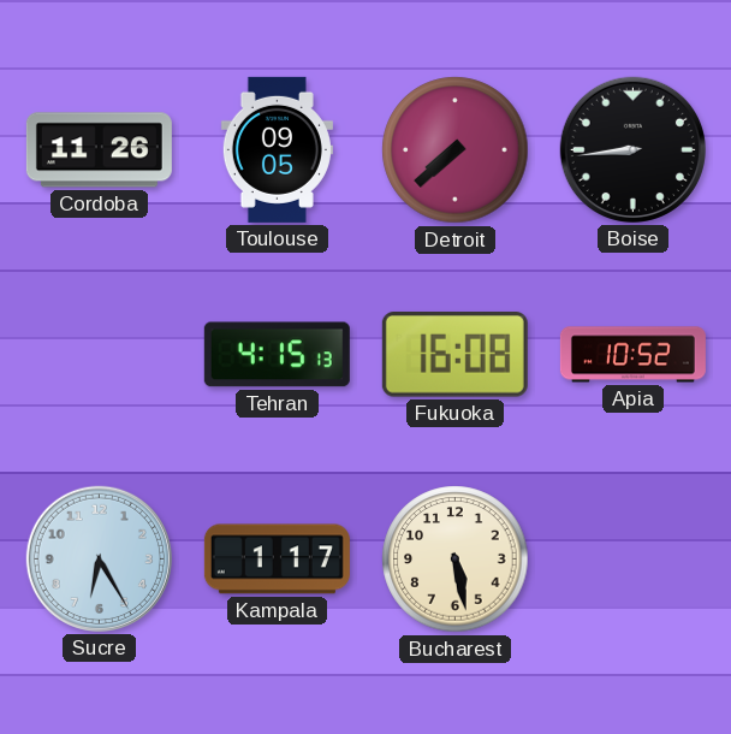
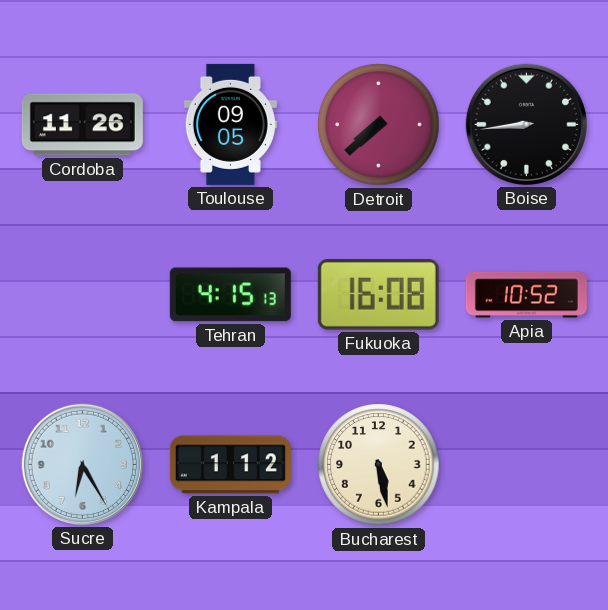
Kampala: 1:17 -> 1:12 (230, 465)
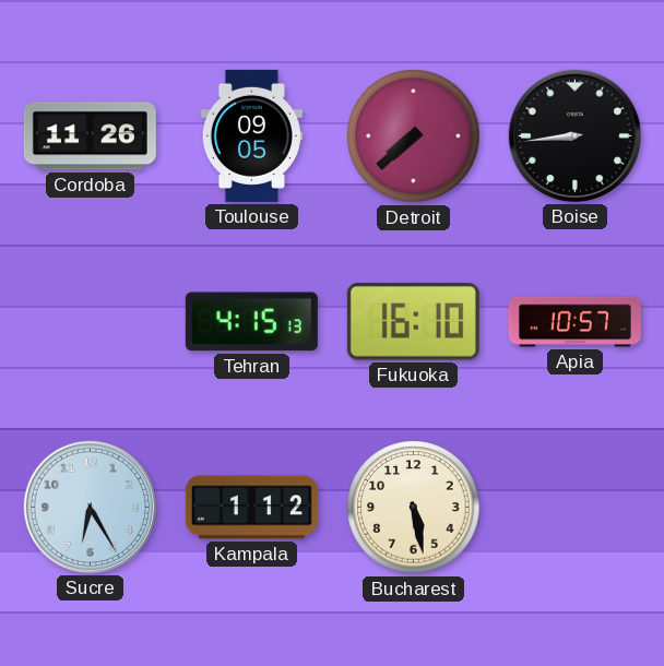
Fukuoka: 16:08 -> 16:10 (413, 322)
Apia: 10:52 -> 10:57 (574, 322)
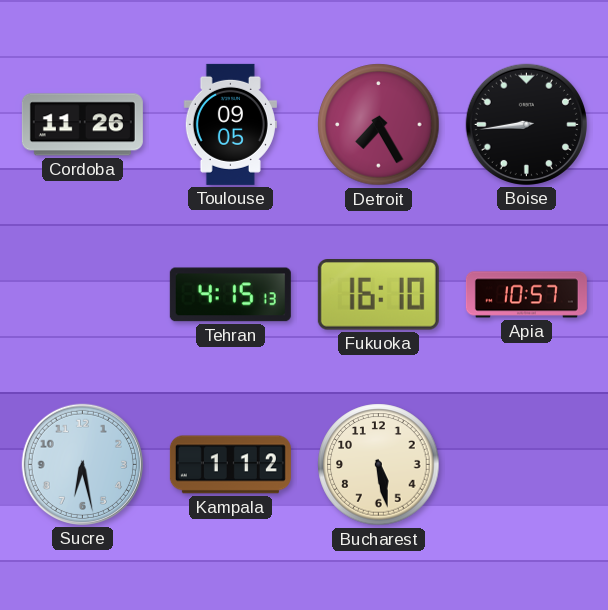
Detroit: 7:38 -> 7:25 (379, 125)
Sucre: 6:25 -> 6:28 (82, 464)
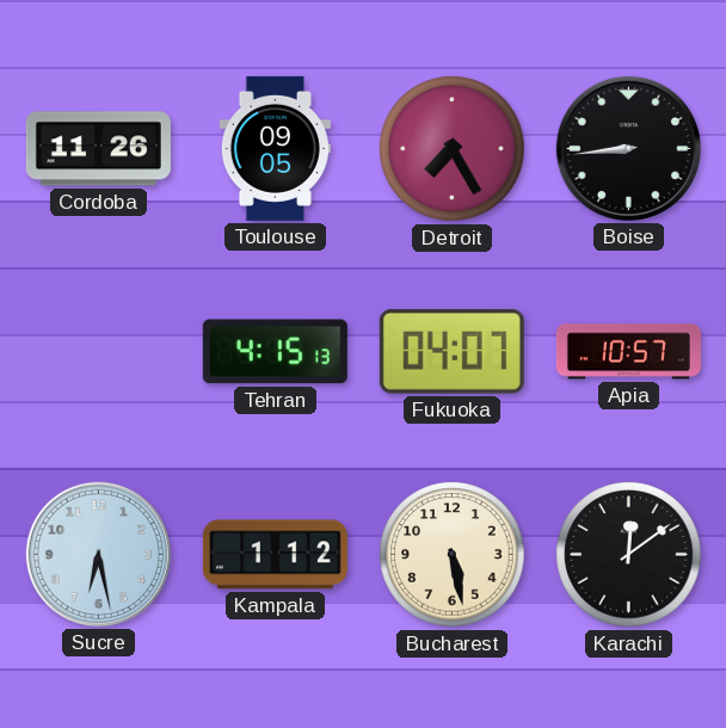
Fukuoka: 16:10 -> 04:07 (451, 352)
Karachi: none -> 12:09 (629, 555)
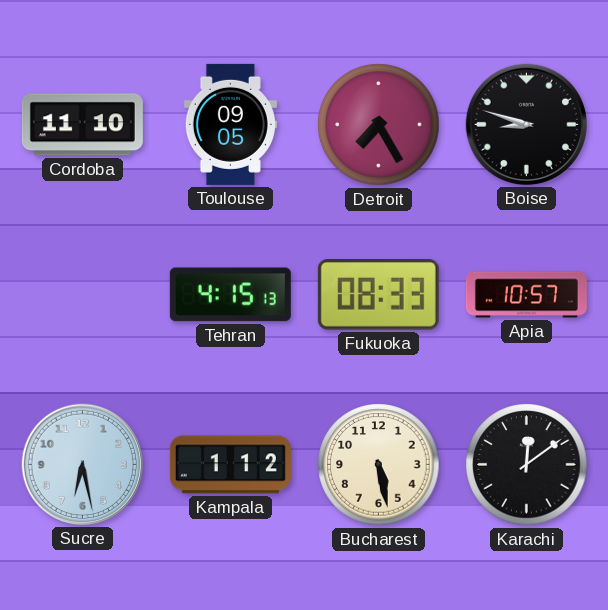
Cordoba: 11:26 -> 11:10 (82, 125)
Boise: 8:44 -> 8:48 (526, 124)
Fukuoka: 04:07 -> 08:33 (378, 295)
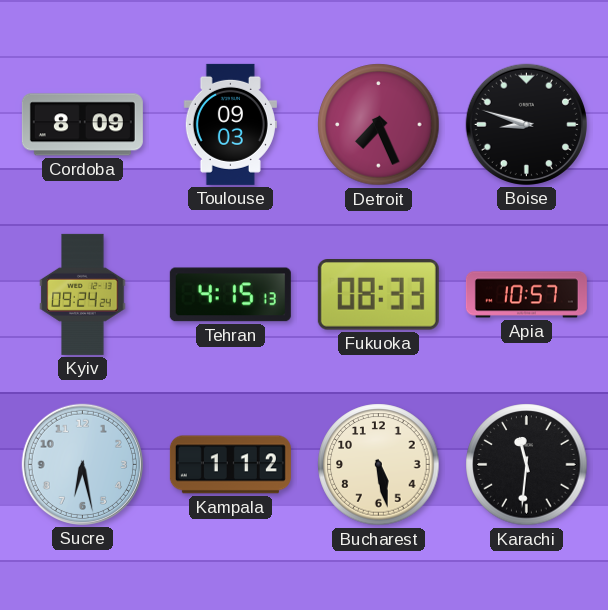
Cordoba: 11:10 -> 8:09 (82, 125)
Toulouse: 09:05 -> 09:03 (230, 124)
Detroit: 7:25 -> 7:26 (379, 125)
Kyiv: none -> 09:24 (83, 294)
Karachi: 12:09 -> 11:31 (527, 465)
